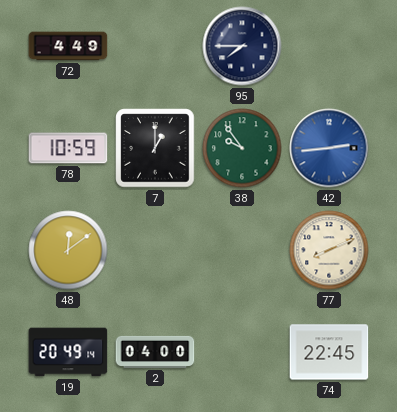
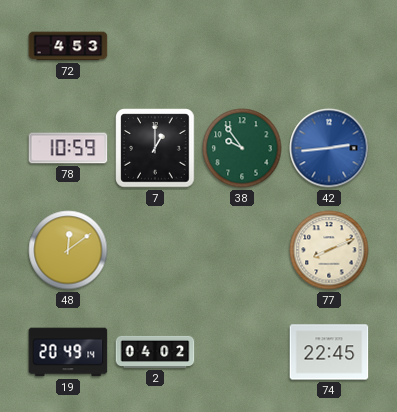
72: 4:49 -> 4:53 (68, 46)
95: 7:45 -> none (242, 46)
2: 04:00 -> 04:02 (155, 352)
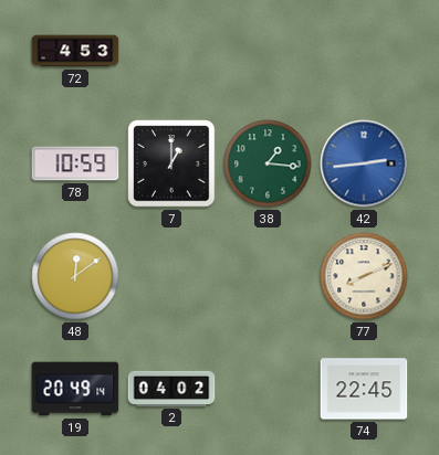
38: 9:54 -> 1:16 (268, 163)
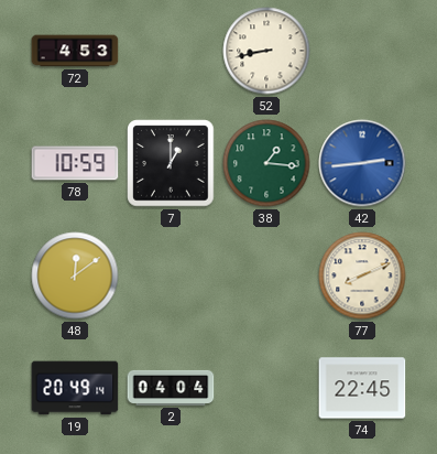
52: none -> 8:43 (266, 51)
2: 04:02 -> 04:04 (171, 388)
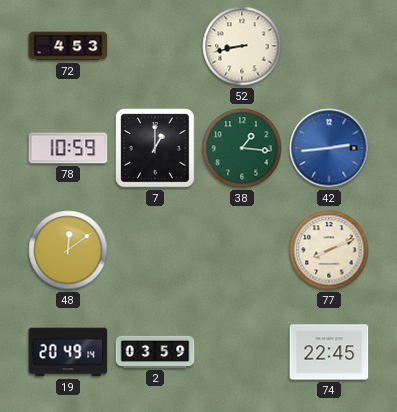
2: 04:04 -> 03:59 (155, 352)
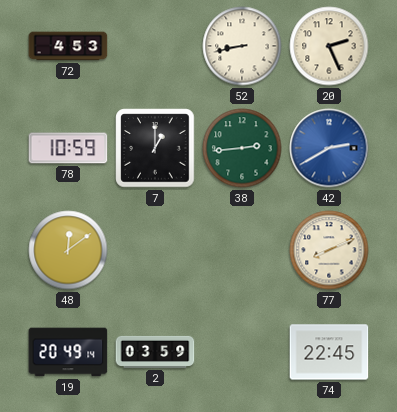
20: none -> 2:26 (329, 46)
38: 1:16 -> 2:44 (242, 148)
42: 2:44 -> 2:40 (329, 148)
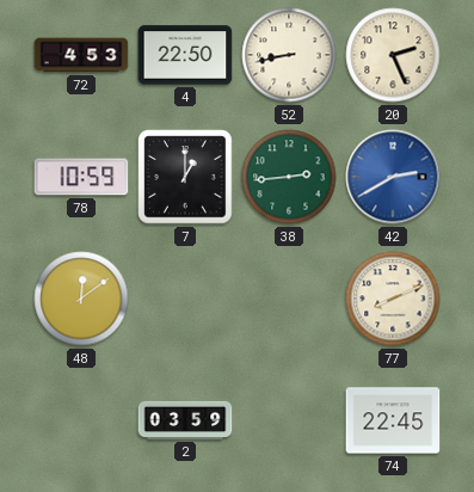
4: none -> 22:50 (185, 55)
19: 20:49 -> none (68, 352)
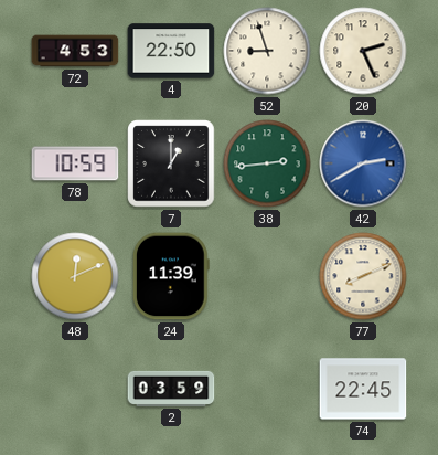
52: 8:43 -> 8:57 (267, 51)
48: 12:09 -> 12:11 (75, 276)
24: none -> 11:39 (171, 276)
